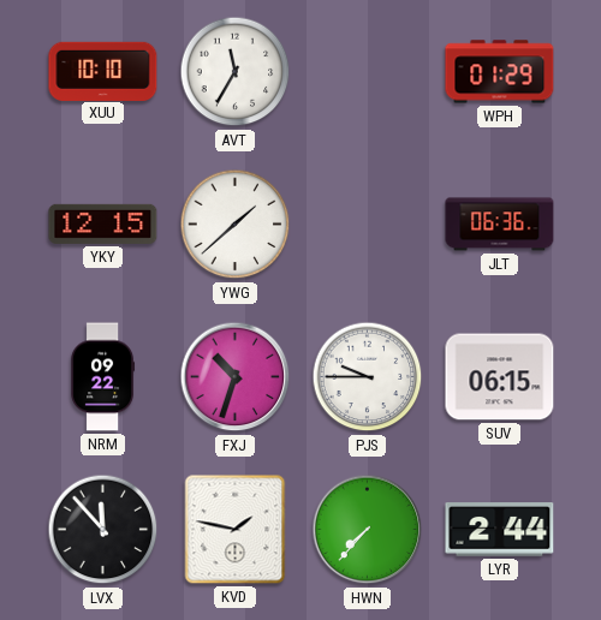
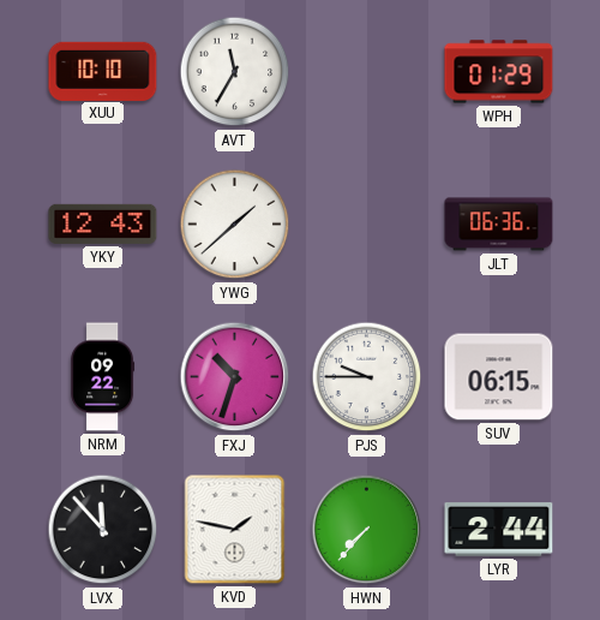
YKY: 12:15 -> 12:43 (103, 223)
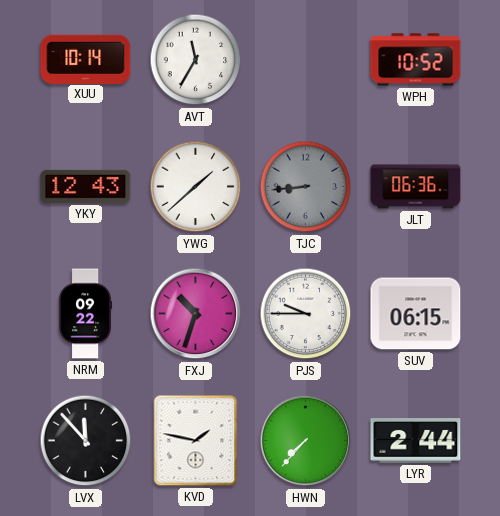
XUU: 10:10 -> 10:14 (86, 59)
WPH: 01:29 -> 10:52 (416, 60)
TJC: none -> 8:44 (306, 187)
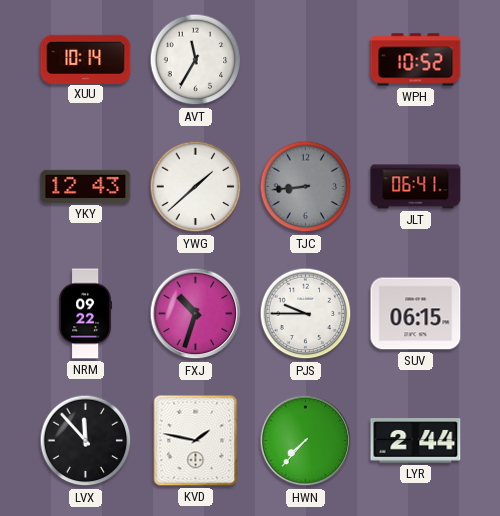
JLT: 06:36 -> 06:41 (416, 187)
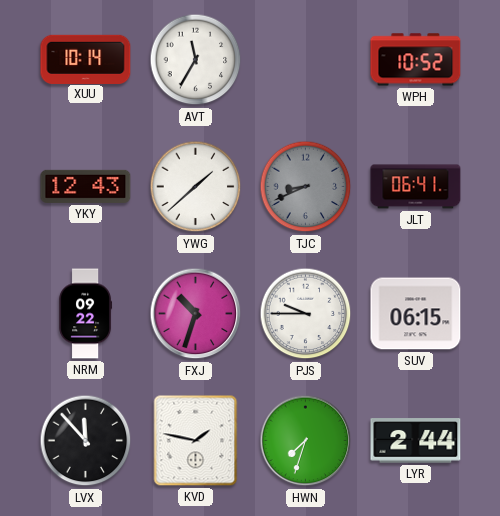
TJC: 8:44 -> 8:41 (306, 187)
HWN: 7:37 -> 7:33 (306, 441)
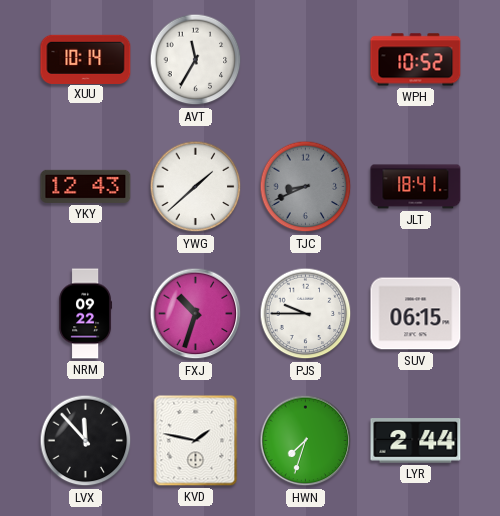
JLT: 06:41 -> 18:41 (416, 187)
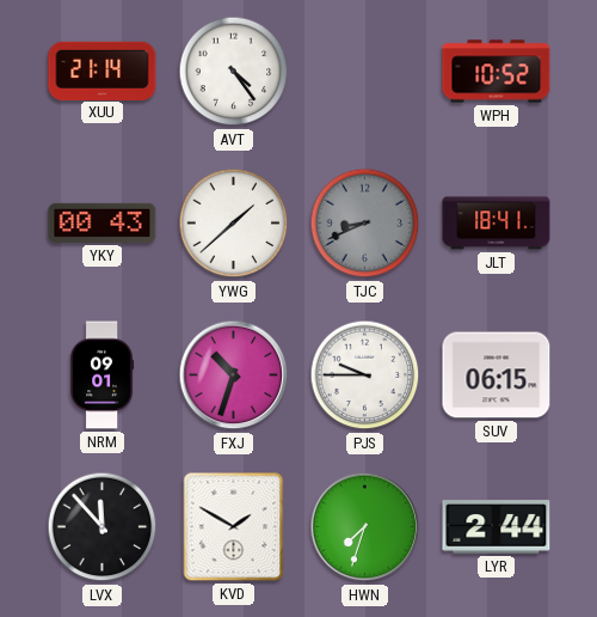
XUU: 10:14 -> 21:14 (103, 71)
AVT: 11:35 -> 4:24 (234, 72)
YKY: 12:43 -> 00:43 (103, 222)
NRM: 09:22 -> 09:01 (103, 375)
KVD: 1:47 -> 1:50 (234, 527)
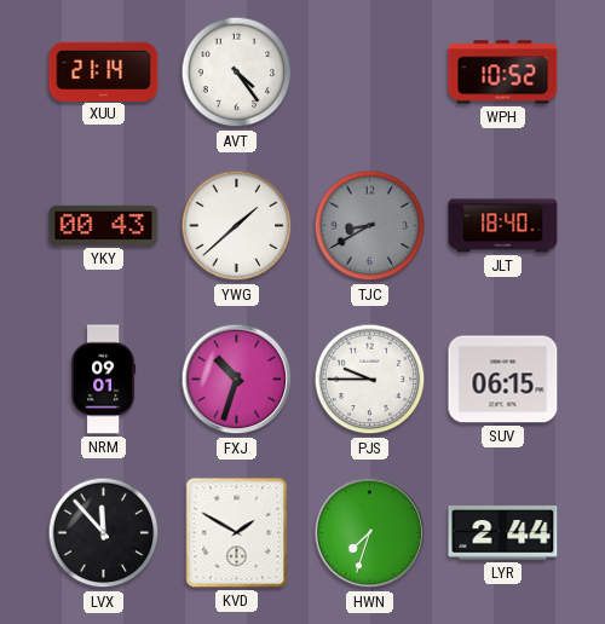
TJC: 8:41 -> 8:40 (370, 226)
JLT: 18:41 -> 18:40 (503, 226)
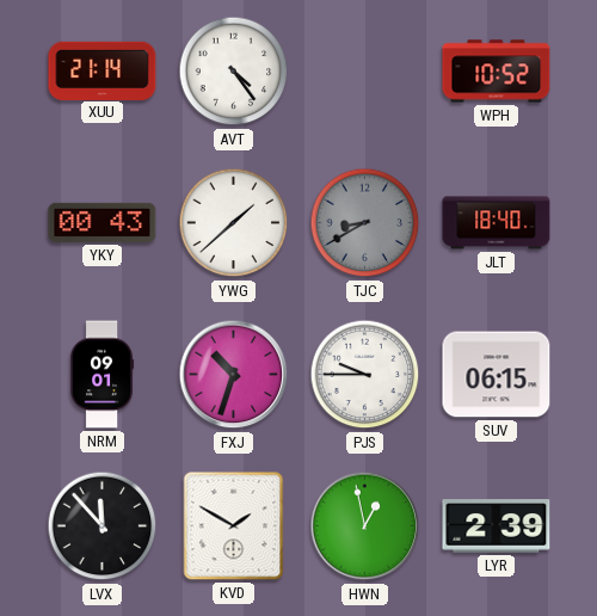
HWN: 7:33 -> 12:58 (365, 526)
LYR: 2:44 -> 2:39 (497, 526)
